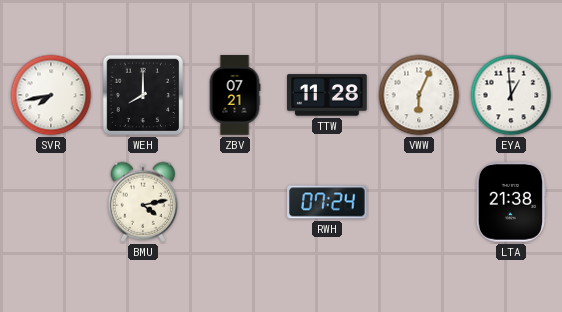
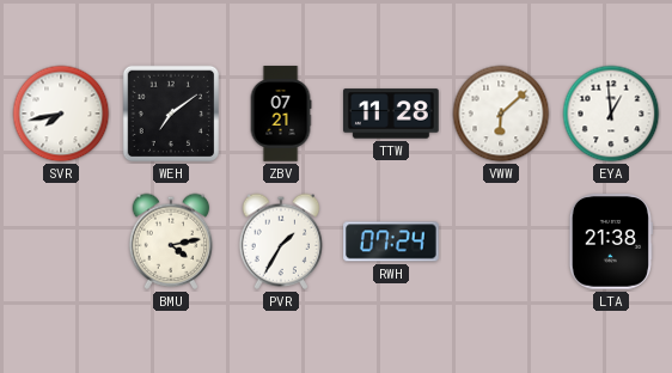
WEH: 8:00 -> 7:09 (171, 114)
VWW: 6:04 -> 6:08 (501, 114)
PVR: none -> 1:35 (281, 241)
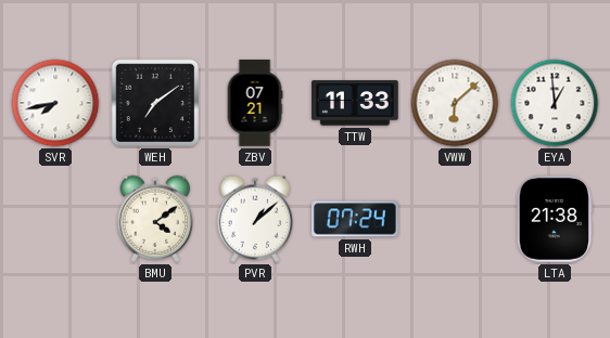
TTW: 11:28 -> 11:33 (356, 103)
BMU: 4:13 -> 4:09 (155, 219)
PVR: 1:35 -> 1:08 (255, 219)
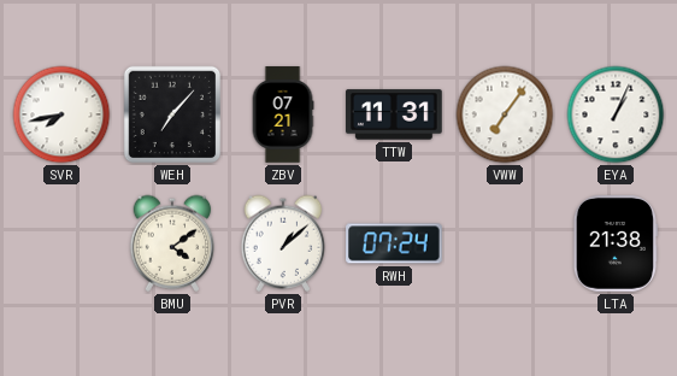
WEH: 7:09 -> 7:07 (172, 114)
TTW: 11:33 -> 11:31 (395, 114)
VWW: 6:08 -> 7:06 (505, 114)
EYA: 12:59 -> 1:04 (616, 114)
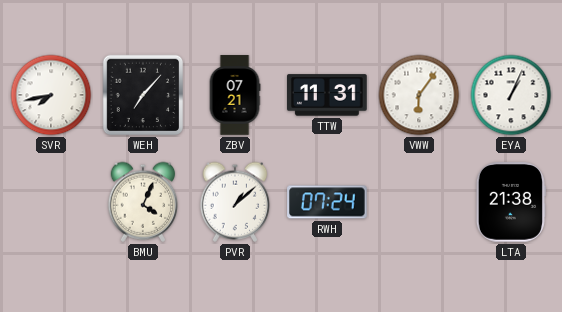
VWW: 7:06 -> 6:06 (419, 95)
BMU: 4:09 -> 4:04 (143, 202)
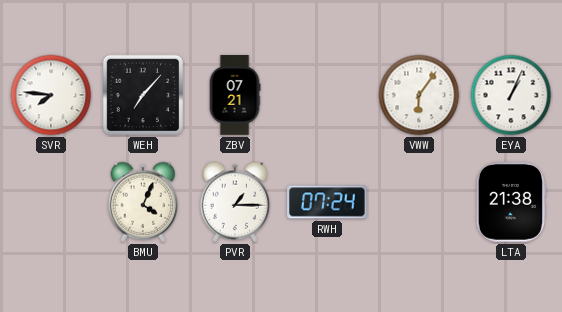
SVR: 7:43 -> 7:46 (51, 95)
TTW: 11:31 -> none (328, 95)
PVR: 1:08 -> 1:15 (235, 202)
